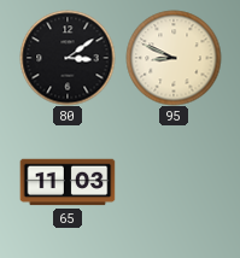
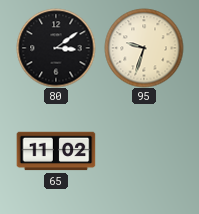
95: 8:49 -> 9:33 (144, 48)
65: 11:03 -> 11:02 (56, 151)
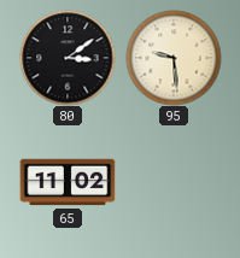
95: 9:33 -> 9:29 (174, 58)
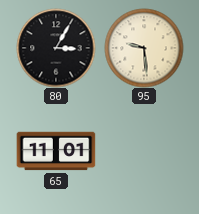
80: 3:09 -> 3:05 (56, 48)
65: 11:02 -> 11:01 (56, 151)
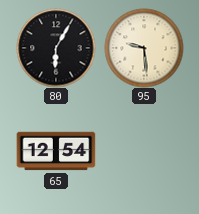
80: 3:05 -> 6:05 (56, 48)
65: 11:01 -> 12:54 (56, 151)
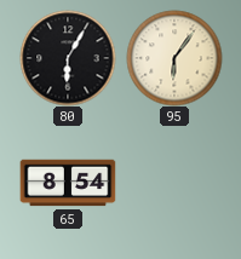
95: 9:29 -> 6:06 (174, 58)
65: 12:54 -> 8:54 (68, 183)
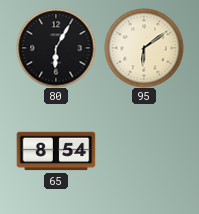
95: 6:06 -> 6:09 (144, 48)
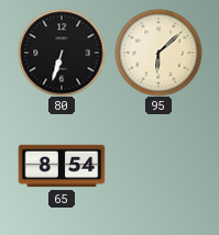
80: 6:05 -> 6:33 (62, 53)
95: 6:09 -> 6:08 (158, 53)
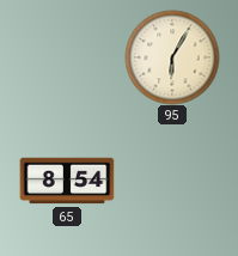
80: 6:33 -> none (62, 53)
95: 6:08 -> 6:05 (172, 57)
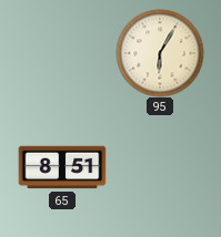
65: 8:54 -> 8:51 (62, 167)
